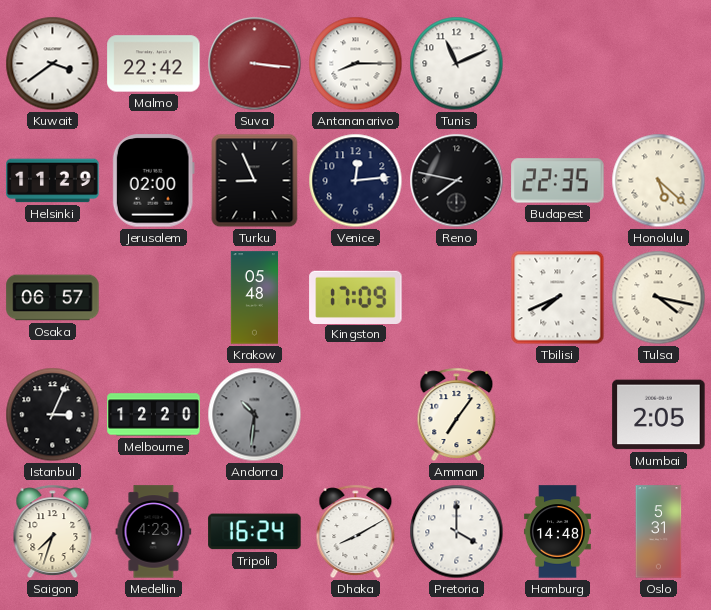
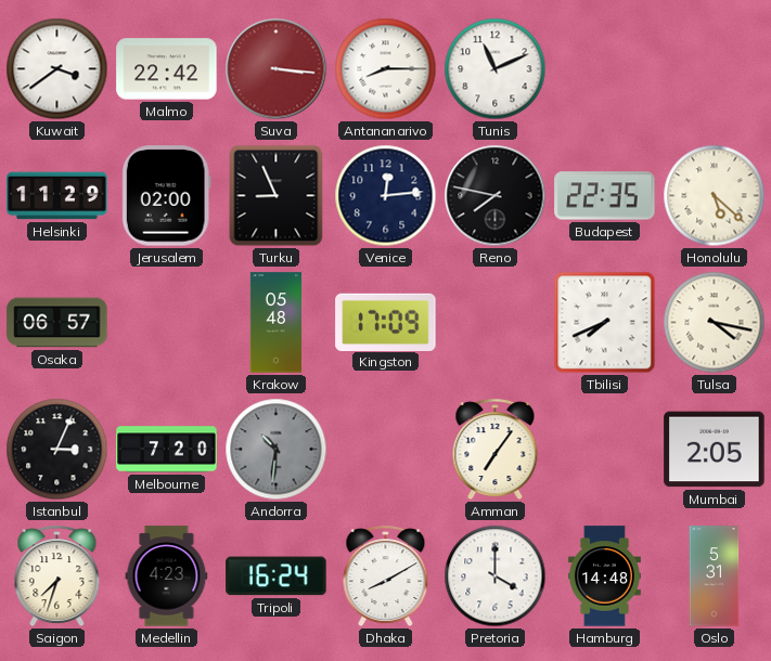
Melbourne: 12:20 -> 7:20 (167, 450)
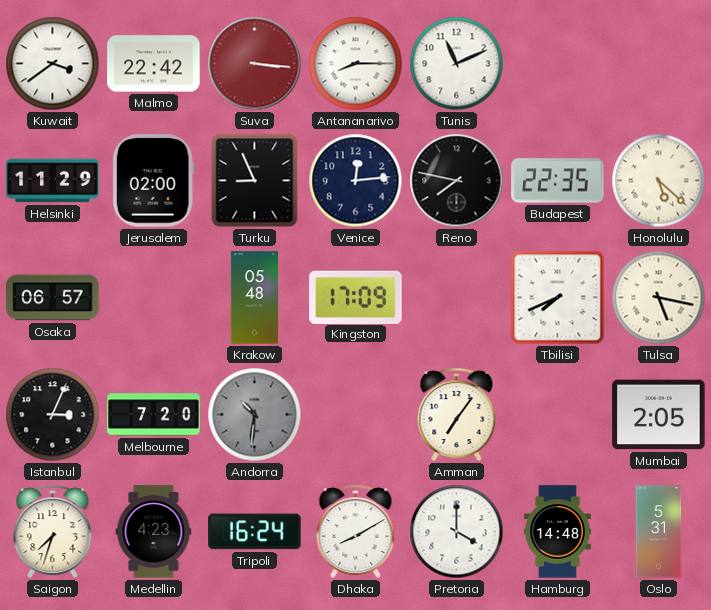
Tulsa: 4:17 -> 5:17 (659, 298)
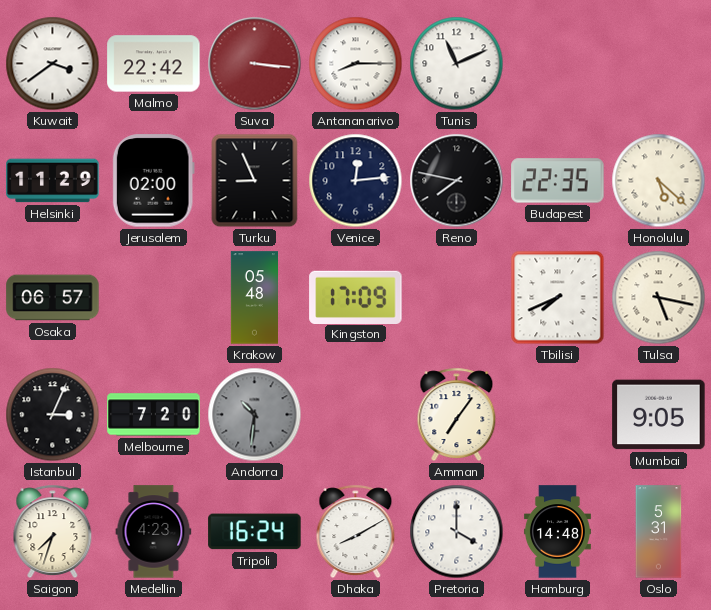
Mumbai: 2:05 -> 9:05 (659, 415)
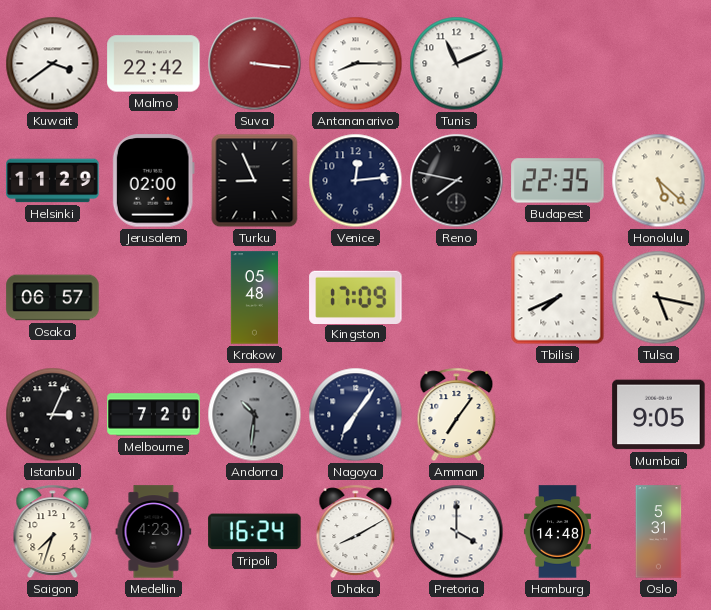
Nagoya: none -> 7:06 (356, 415)
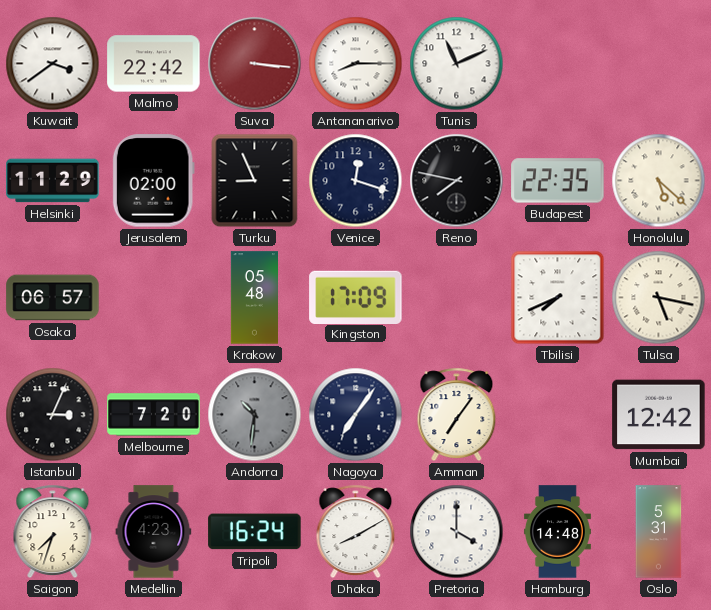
Venice: 12:14 -> 12:18 (356, 181)
Mumbai: 9:05 -> 12:42 (659, 415)
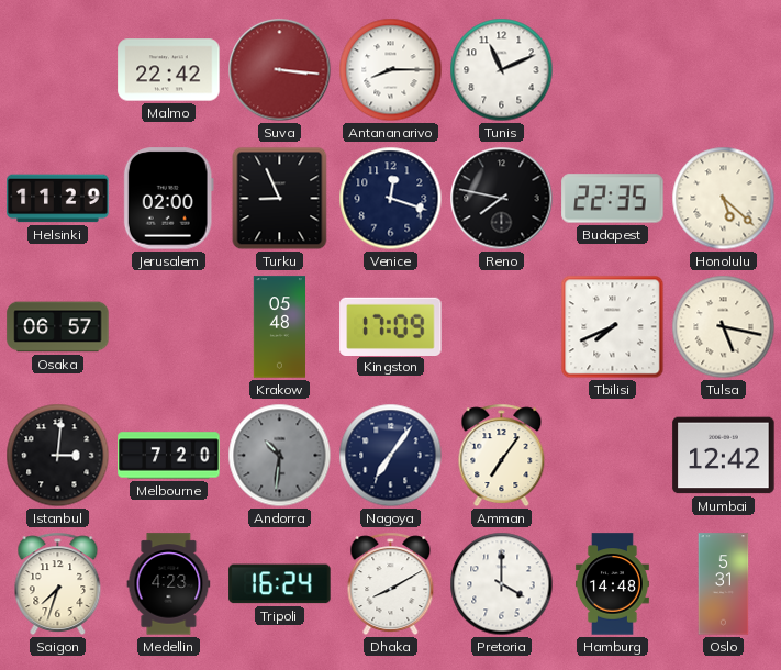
Kuwait: 3:39 -> none (53, 64)
Istanbul: 3:04 -> 3:01 (58, 456)
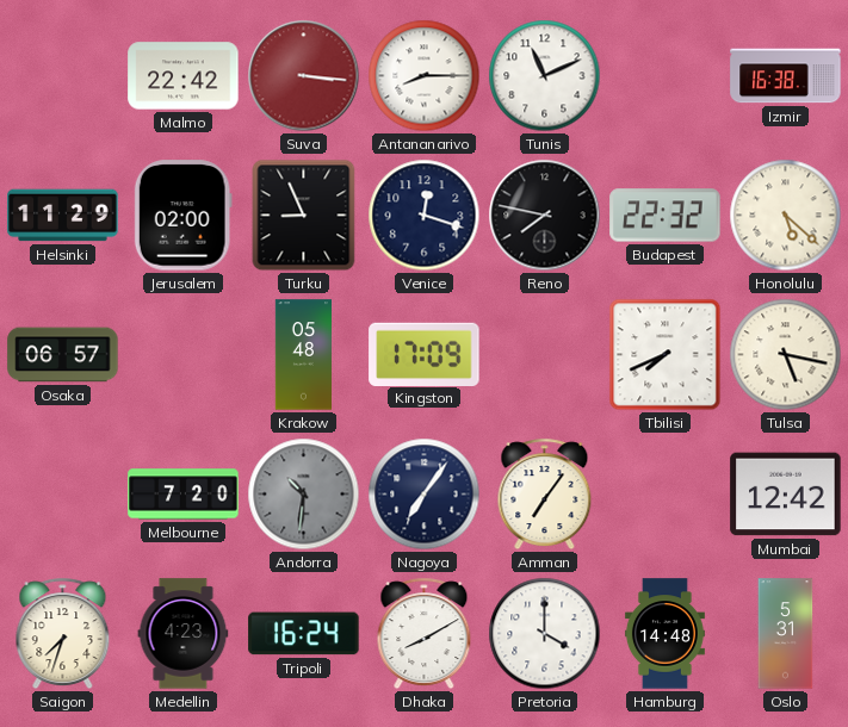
Izmir: none -> 16:38 (786, 76)
Budapest: 22:35 -> 22:32 (666, 216)
Istanbul: 3:01 -> none (58, 456)
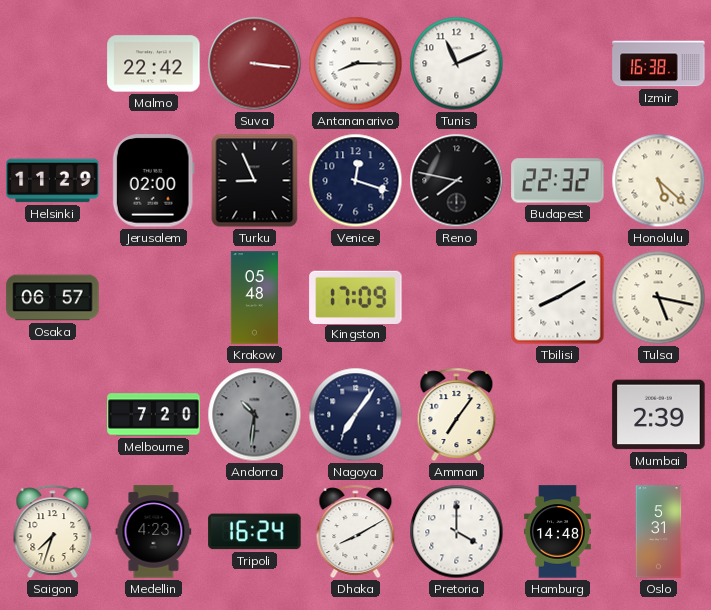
Tbilisi: 7:41 -> 8:10 (558, 298)
Mumbai: 12:42 -> 2:39 (659, 415)
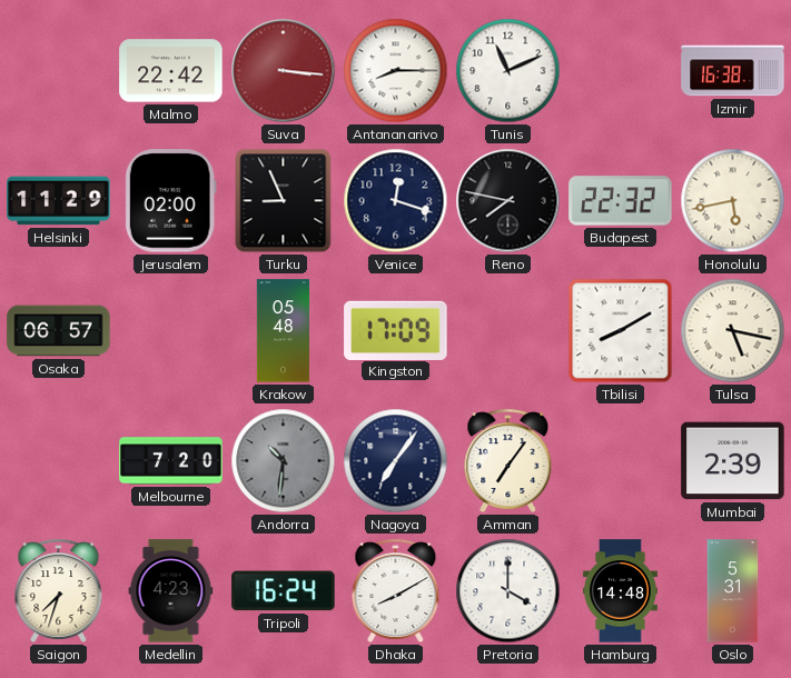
Honolulu: 5:22 -> 5:43 (733, 201)
